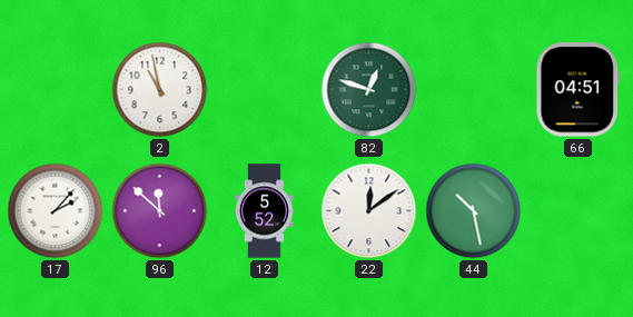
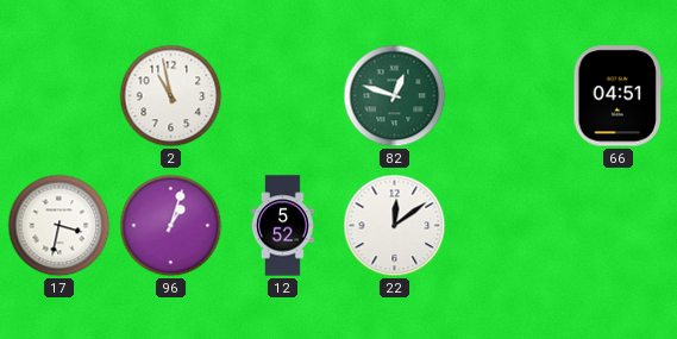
17: 2:07 -> 3:32 (59, 226)
96: 11:52 -> 1:03 (171, 226)
44: 10:28 -> none (474, 211)
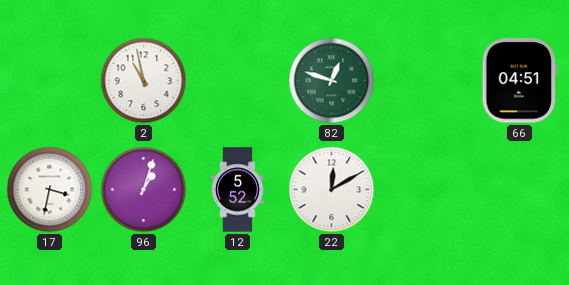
22: 12:09 -> 12:10 (332, 190)
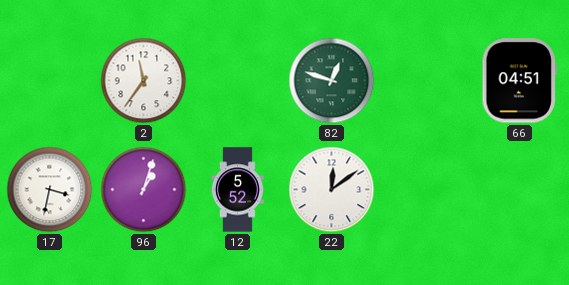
2: 10:58 -> 11:36 (144, 81)
22: 12:10 -> 12:09 (332, 190)
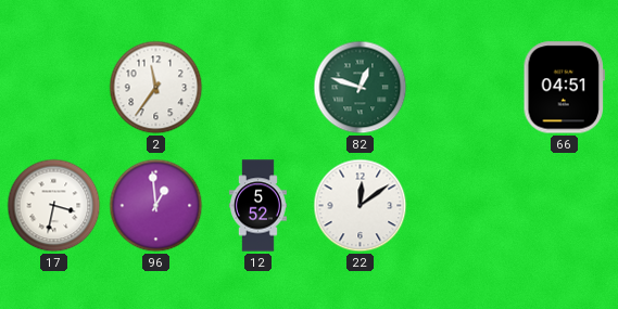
96: 1:03 -> 12:59 (156, 206)
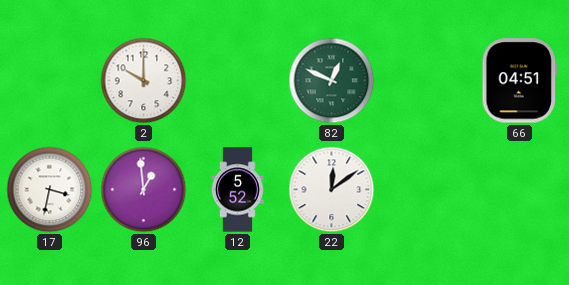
2: 11:36 -> 10:00 (144, 81)
82: 12:48 -> 12:49 (332, 81)
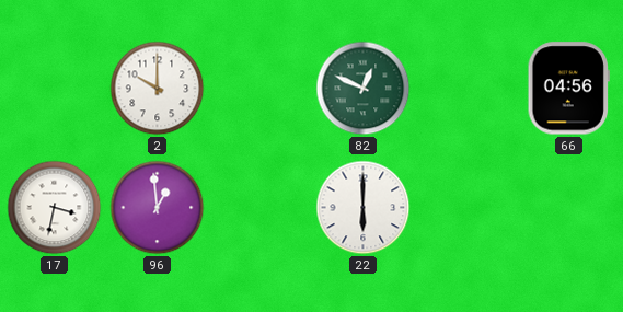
66: 04:51 -> 04:56 (568, 89)
12: 5:52 -> none (238, 190)
22: 12:09 -> 6:00 (364, 208)
